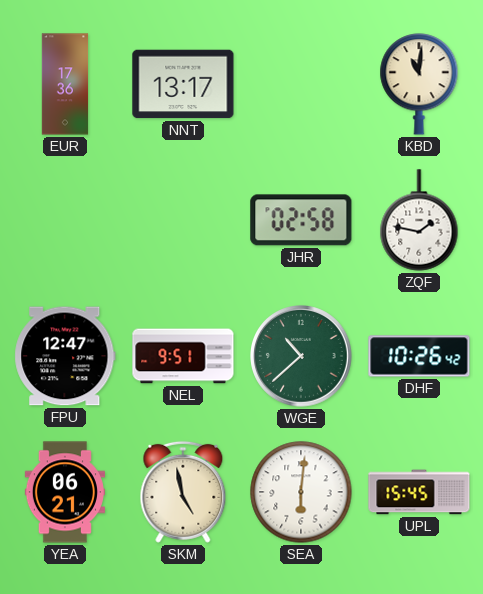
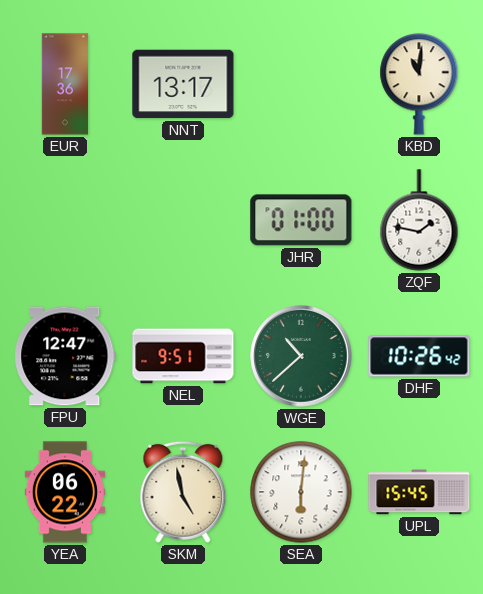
JHR: 02:58 -> 01:00 (301, 220)
YEA: 06:21 -> 06:22 (65, 492)
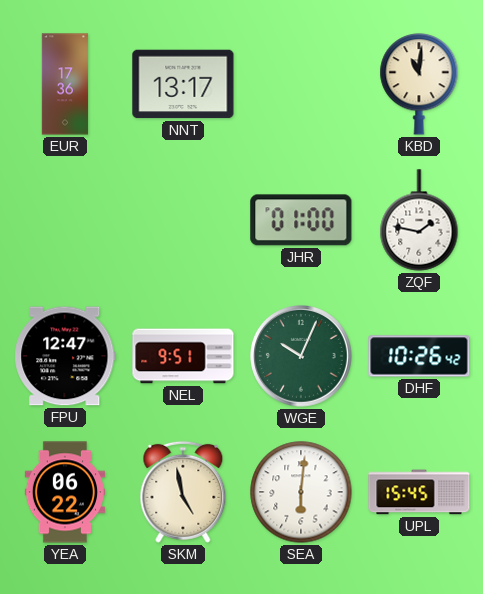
WGE: 10:38 -> 10:04 (301, 356)
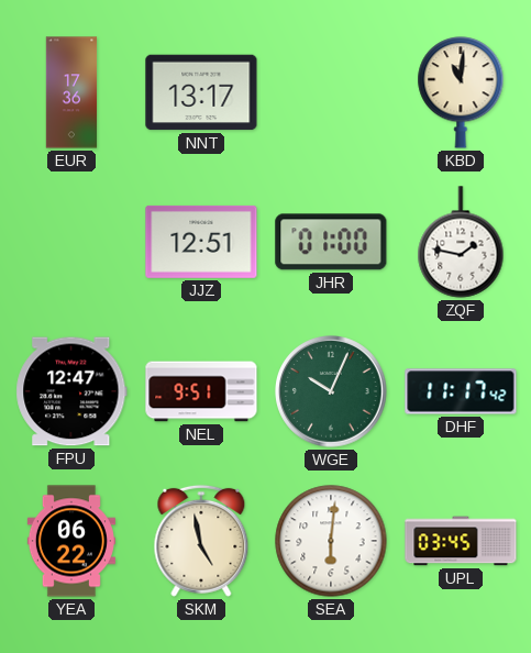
JJZ: none -> 12:51 (201, 242)
DHF: 10:26 -> 11:17 (461, 391)
UPL: 15:45 -> 03:45 (461, 541)
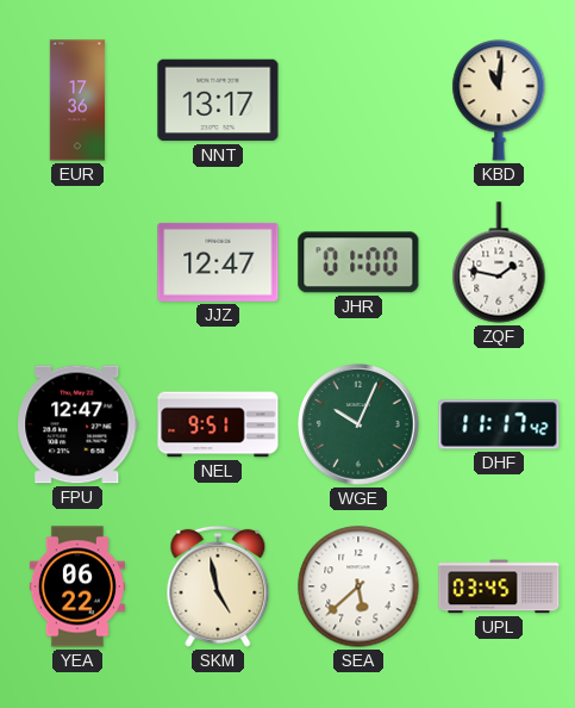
JJZ: 12:51 -> 12:47 (218, 262)
SEA: 6:01 -> 5:38 (358, 586)
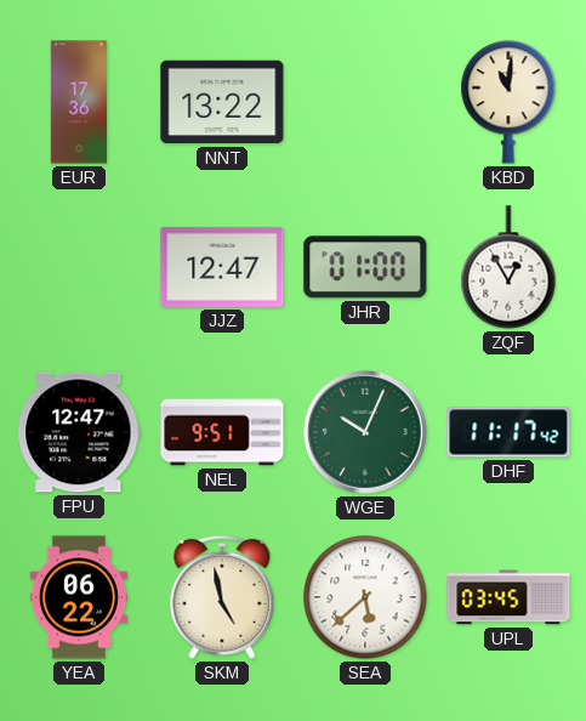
NNT: 13:17 -> 13:22 (222, 102)
ZQF: 1:47 -> 12:55 (508, 267)
